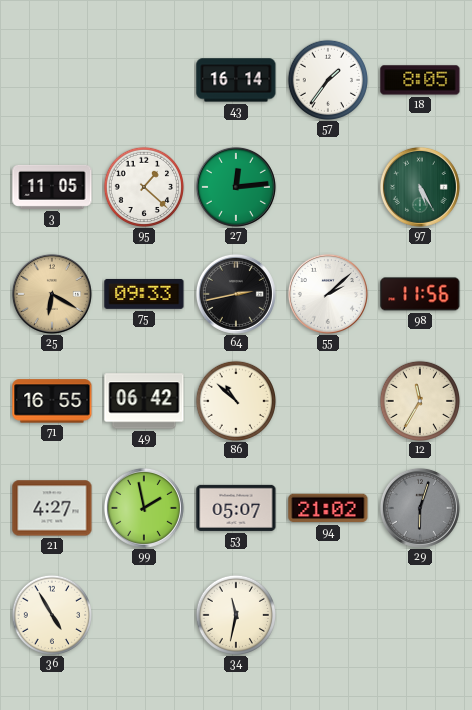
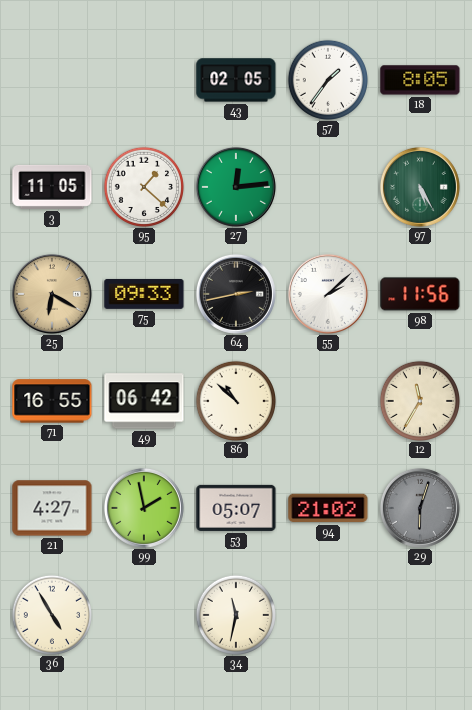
43: 16:14 -> 02:05 (236, 80)
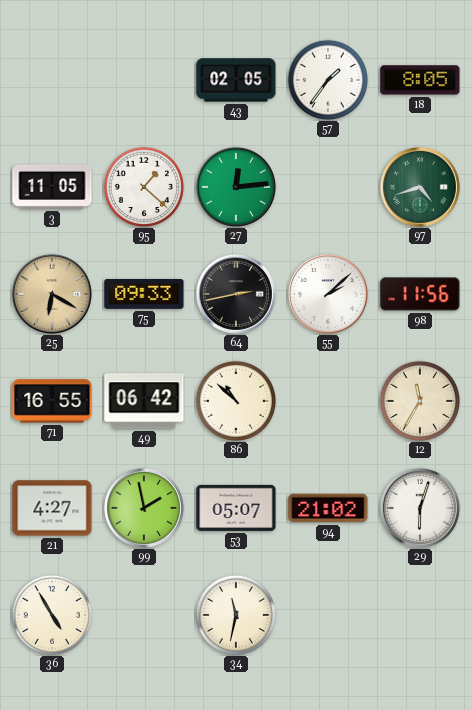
97: 5:25 -> 4:42 (420, 187)
29 dial: grey -> white (420, 508)
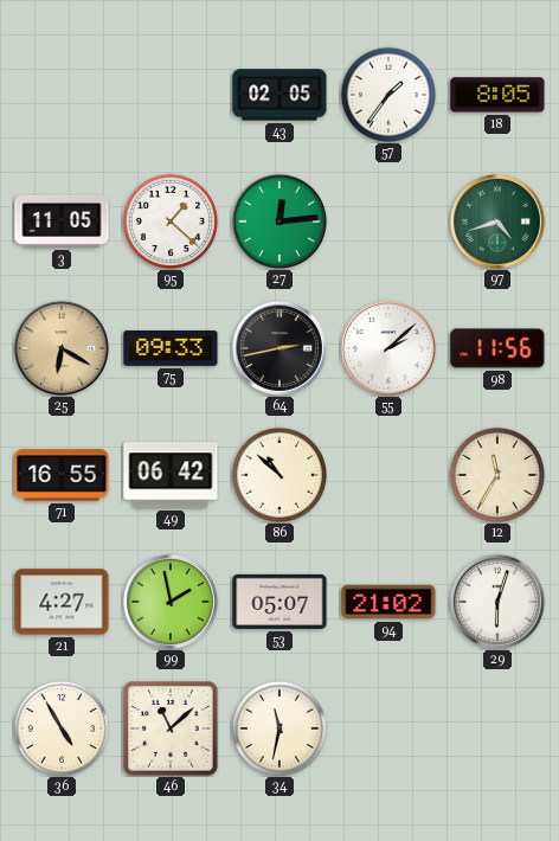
46: none -> 11:08 (171, 728)
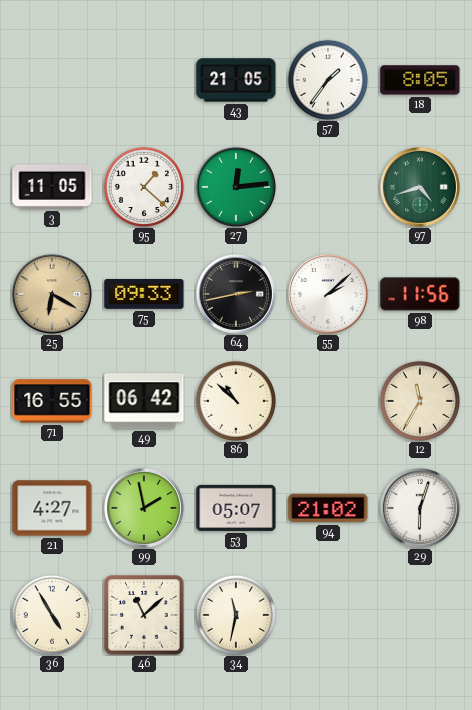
43: 02:05 -> 21:05 (236, 80)
